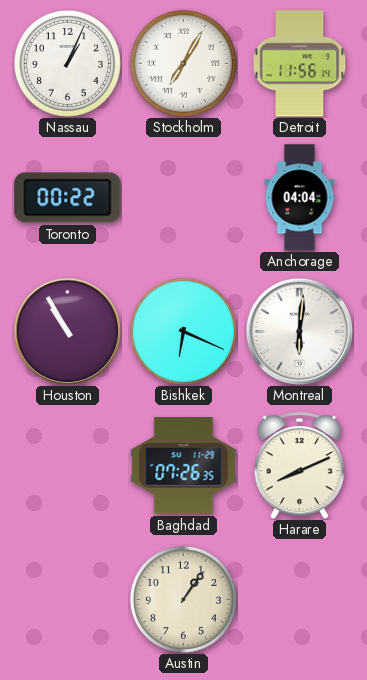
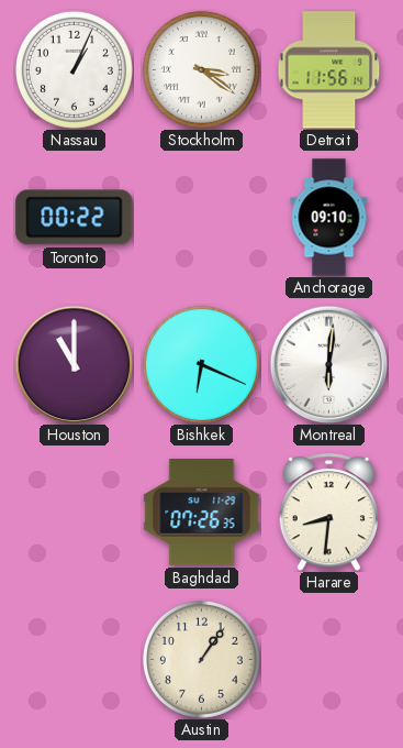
Stockholm: 7:05 -> 3:21 (201, 69)
Anchorage: 04:04 -> 09:10 (329, 218)
Houston: 10:55 -> 11:00 (74, 364)
Harare: 8:11 -> 8:31 (328, 513)
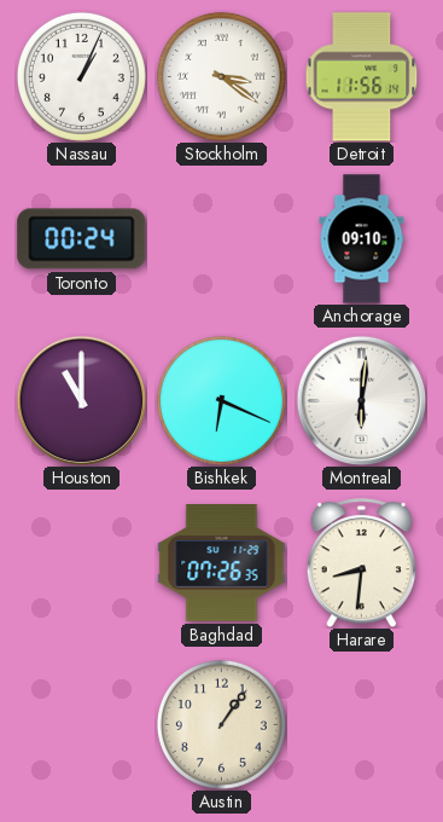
Toronto: 00:22 -> 00:24 (82, 239)
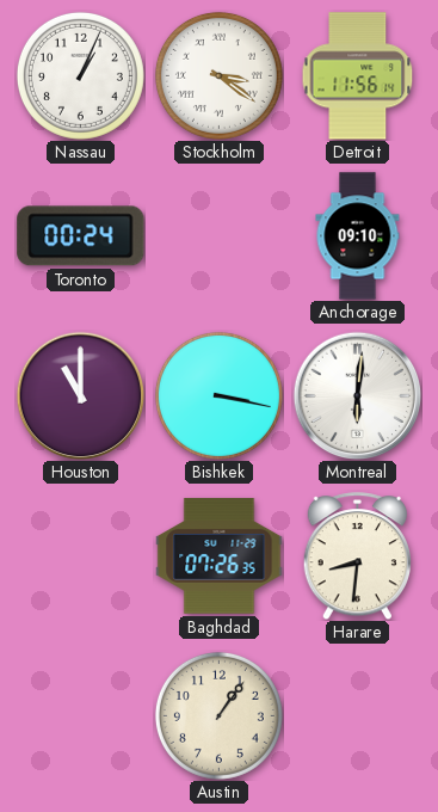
Bishkek: 6:19 -> 3:17 (218, 395)
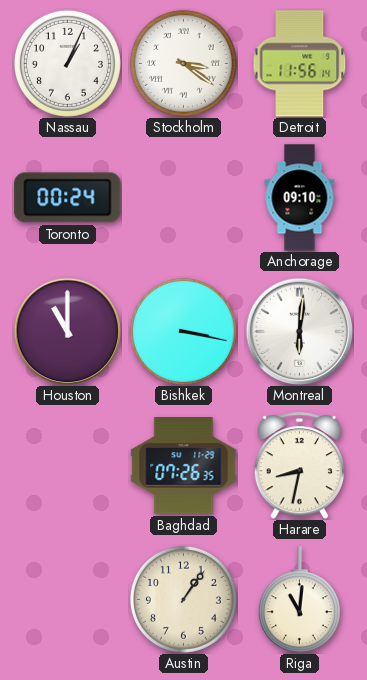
Harare: 8:31 -> 8:32 (299, 466)
Riga: none -> 11:01 (299, 600)
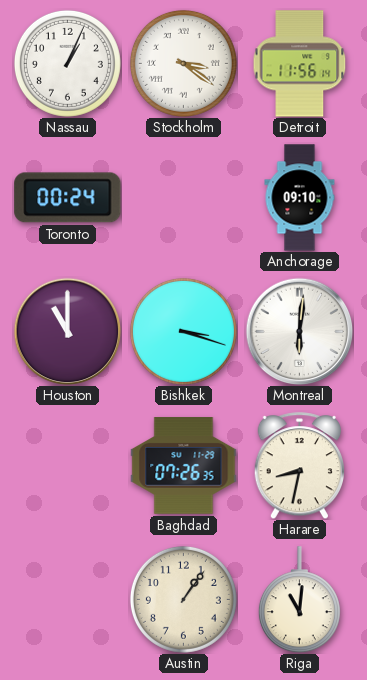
Bishkek: 3:17 -> 3:18 (183, 331)
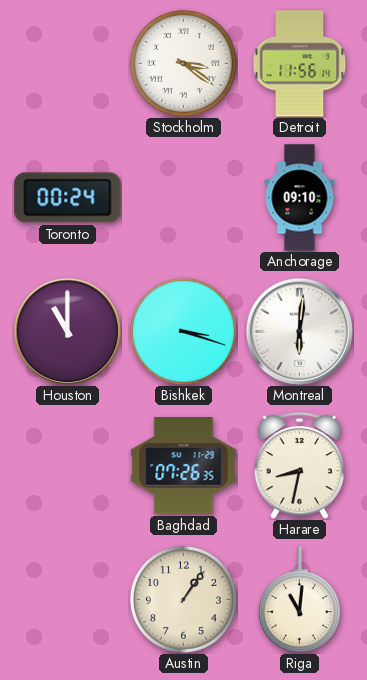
Nassau: 1:04 -> none (67, 63)
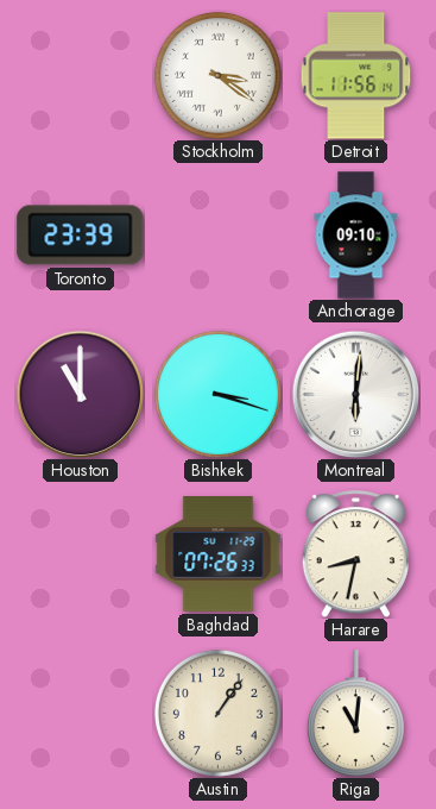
Toronto: 00:24 -> 23:39 (81, 236)
Baghdad: 07:26:35 -> 07:26:33 (219, 554)
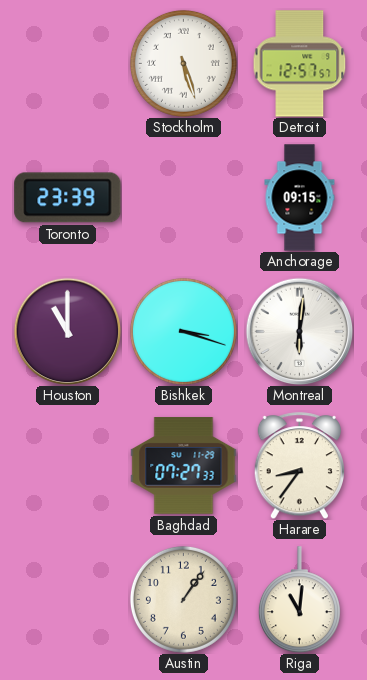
Stockholm: 3:21 -> 5:27 (183, 63)
Detroit: 11:56 -> 12:57 (300, 64)
Anchorage: 09:10 -> 09:15 (300, 198)
Baghdad: 07:26 -> 07:27 (184, 466)
Harare: 8:32 -> 8:36 (299, 466)
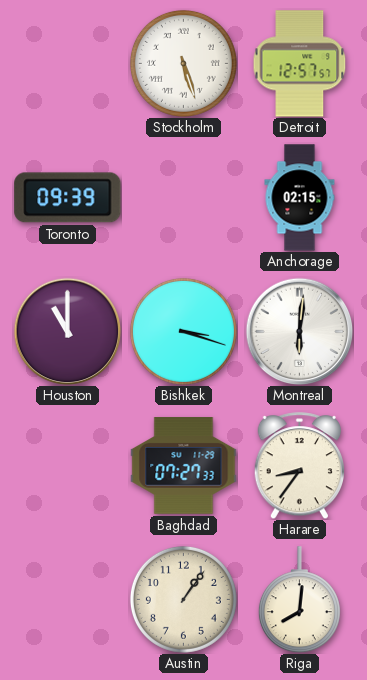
Toronto: 23:39 -> 09:39 (68, 198)
Anchorage: 09:15 -> 02:15 (300, 198)
Riga: 11:01 -> 8:01 (299, 600)
